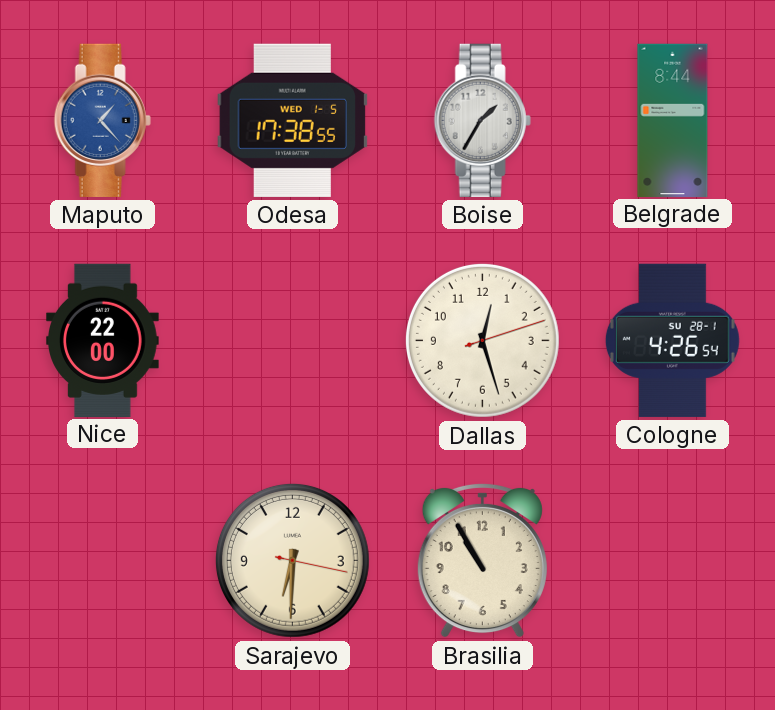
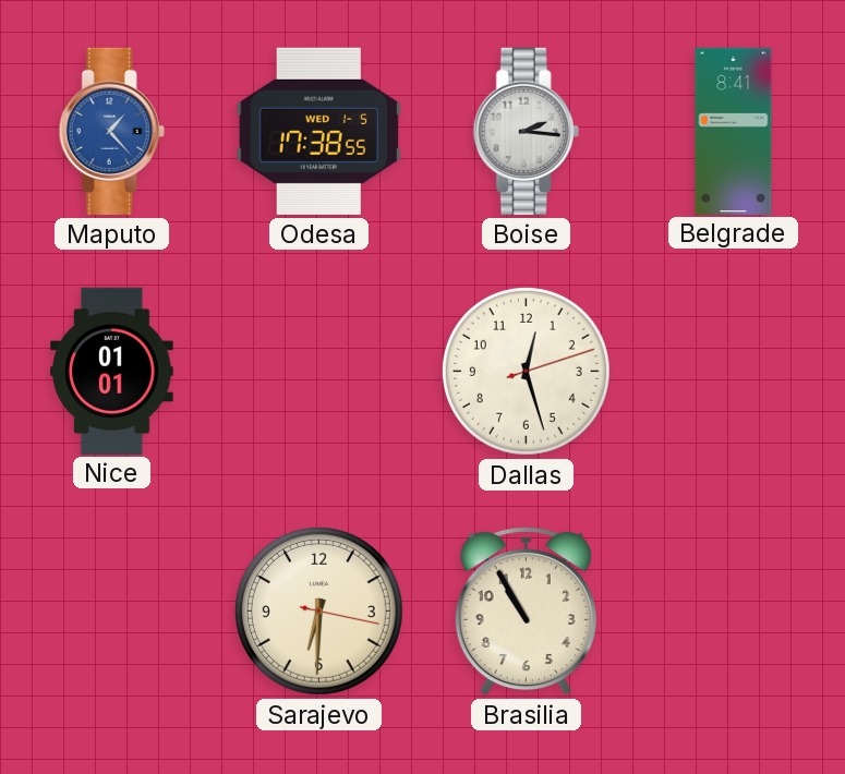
Boise: 1:35 -> 2:16 (526, 131)
Belgrade: 8:44 -> 8:41 (734, 131)
Nice: 22:00 -> 01:01 (112, 371)
Cologne: 4:26 -> none (672, 340)
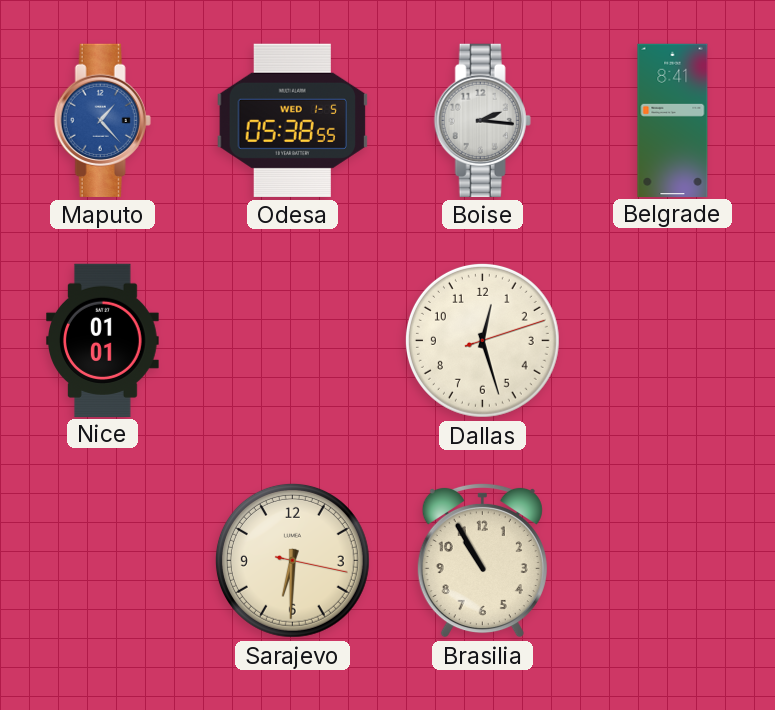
Odesa: 17:38 -> 05:38 (292, 120)
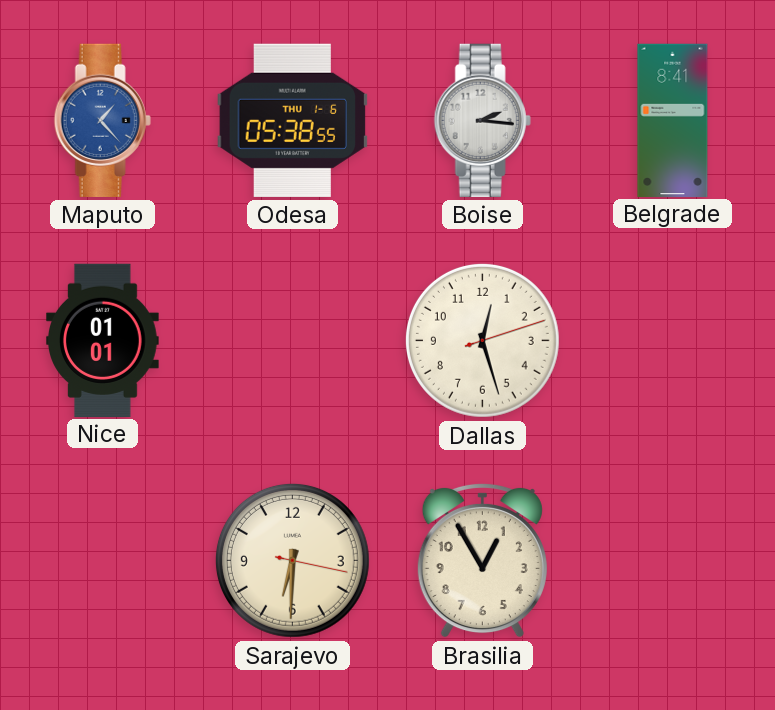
Odesa date: WED 1-5 -> THU 1-6 (292, 120)
Brasilia: 10:55 -> 12:55 (482, 560)
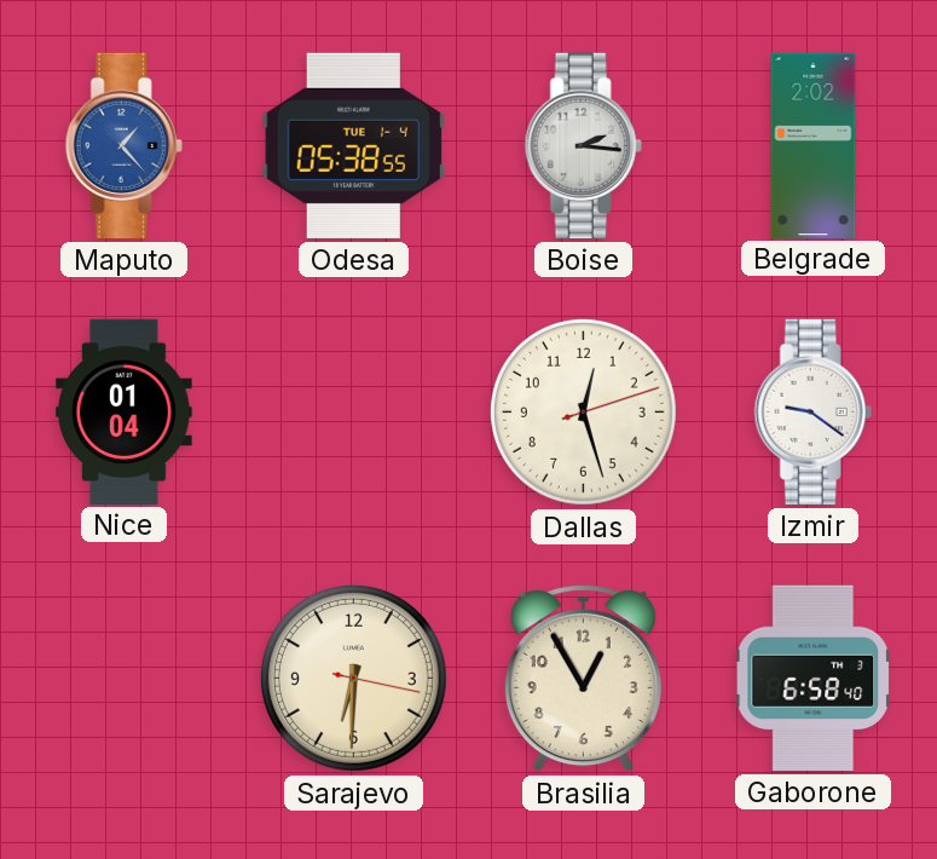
Odesa date: THU 1-6 -> TUE 1-4 (353, 145)
Belgrade: 8:41 -> 2:02 (814, 145)
Nice: 01:01 -> 01:04 (125, 411)
Izmir: none -> 9:21 (812, 411)
Gaborone: none -> 6:58 (814, 678)
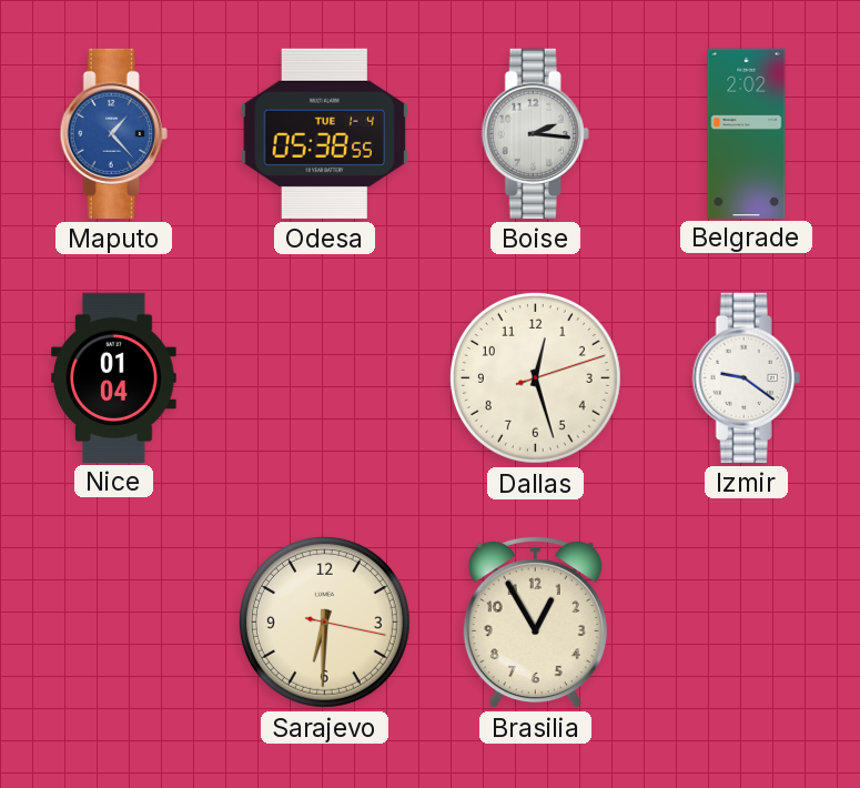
Gaborone: 6:58 -> none (814, 678)
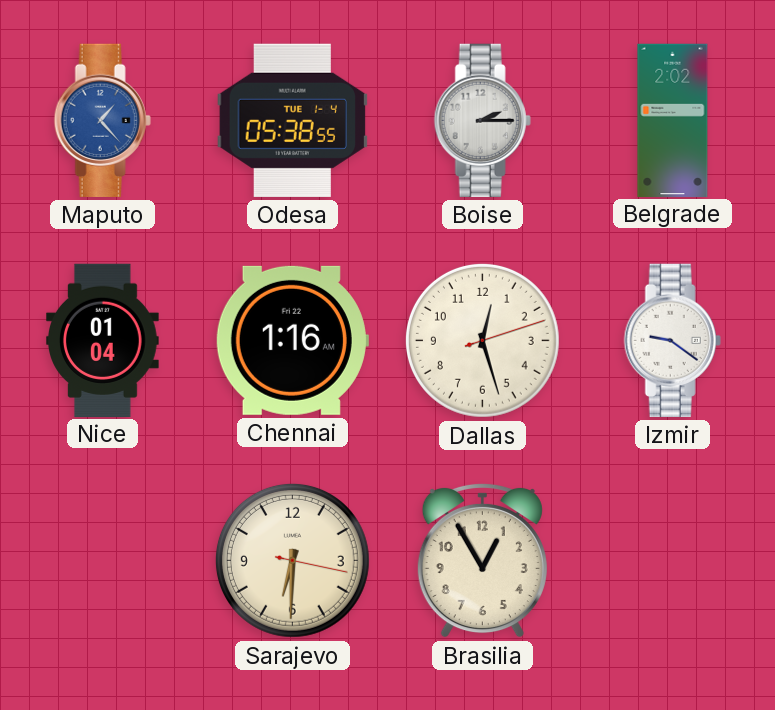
Boise: 2:16 -> 2:15 (482, 120)
Chennai: none -> 1:16 (292, 340)
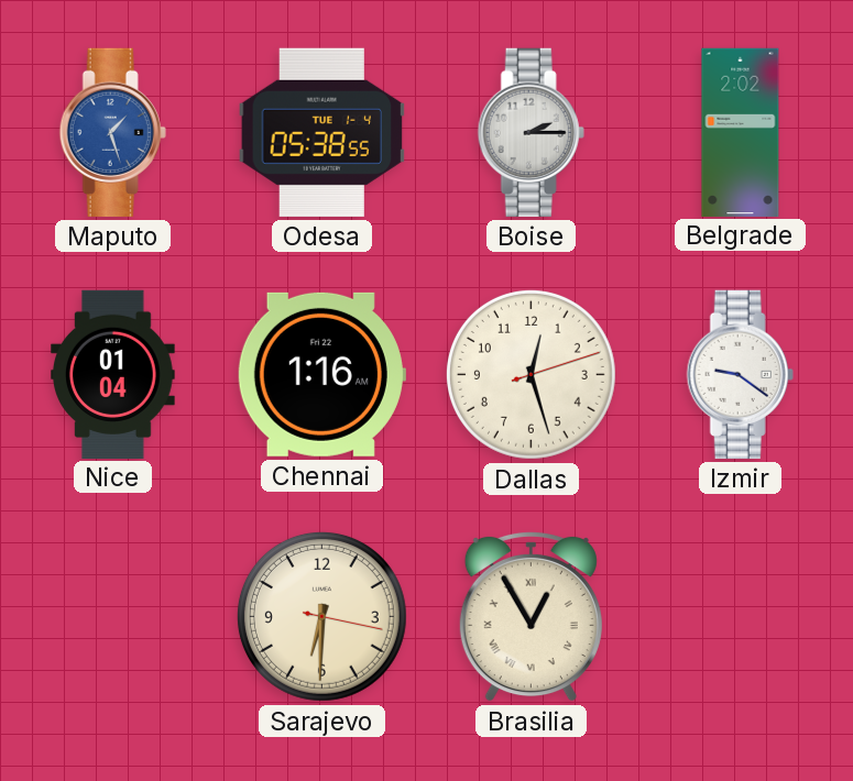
Maputo: 1:23 -> 1:27 (112, 132)
Brasilia numerals: Arabic -> Roman (531, 616)
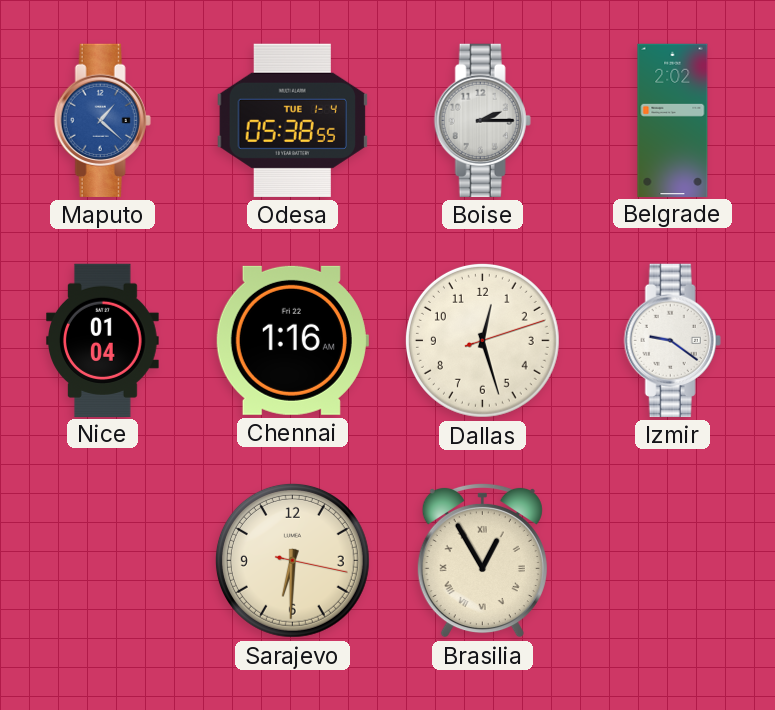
Maputo: 1:27 -> 1:22 (102, 120)
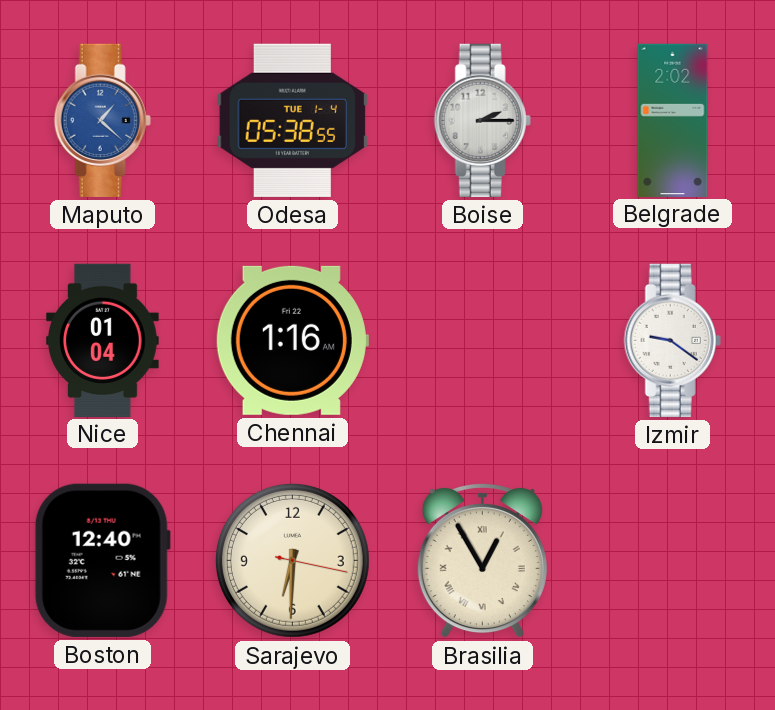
Dallas: 12:27 -> none (482, 340)
Boston: none -> 12:40 (102, 560)
